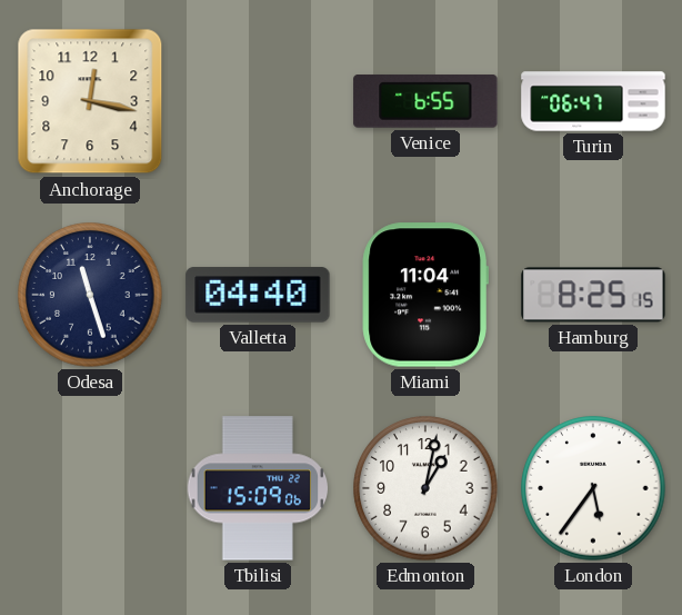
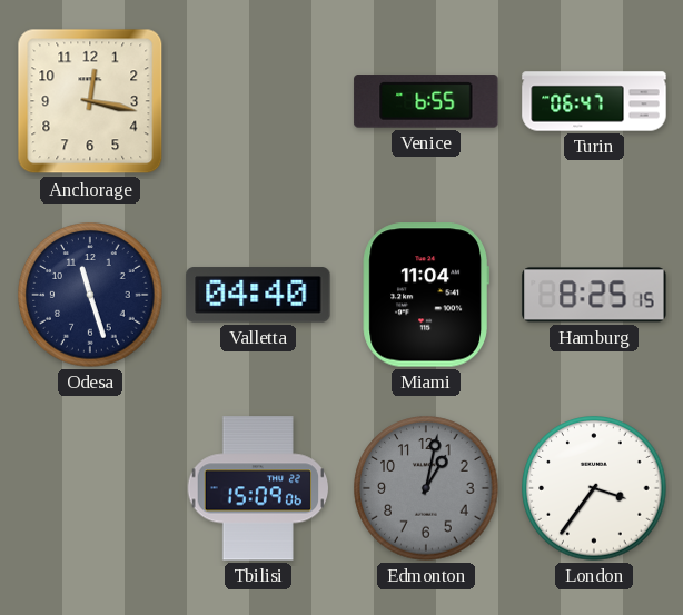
Edmonton dial: white -> grey (426, 488)
London: 5:36 -> 3:36 (594, 488)
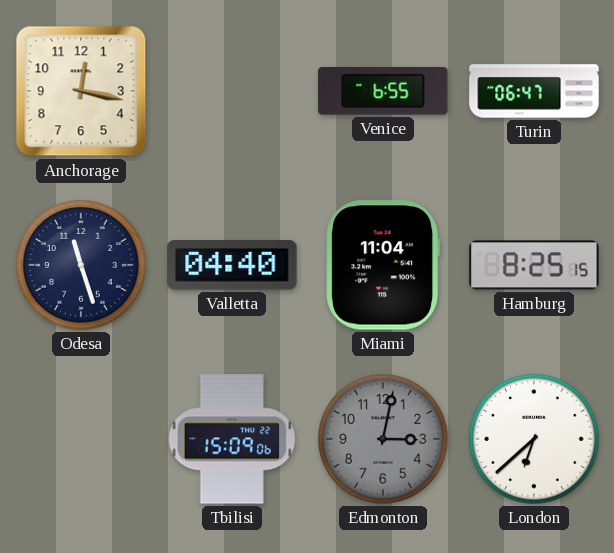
Edmonton: 1:02 -> 3:02 (383, 439)
London: 3:36 -> 6:38 (534, 439)
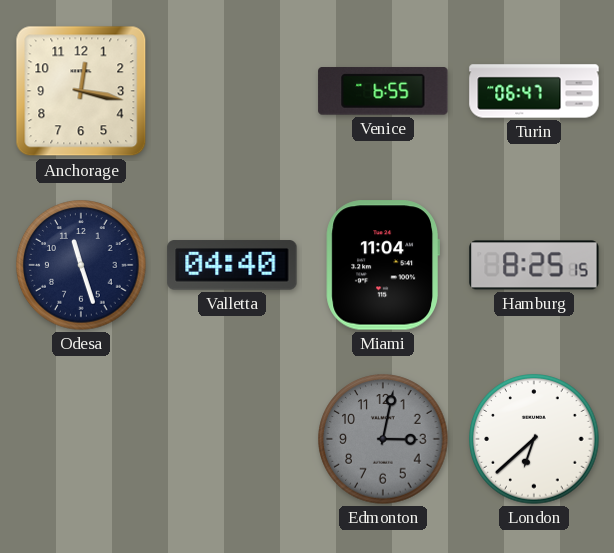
Tbilisi: 15:09 -> none (232, 439)
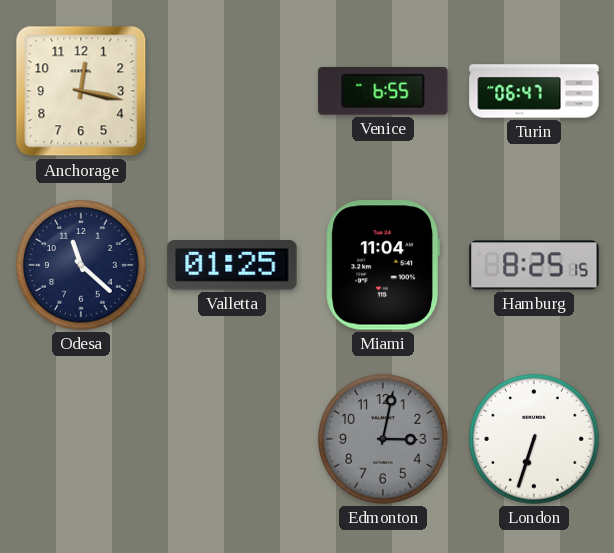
Odesa: 11:27 -> 11:22 (81, 265)
Valletta: 04:40 -> 01:25 (232, 265)
London: 6:38 -> 6:33 (534, 439)
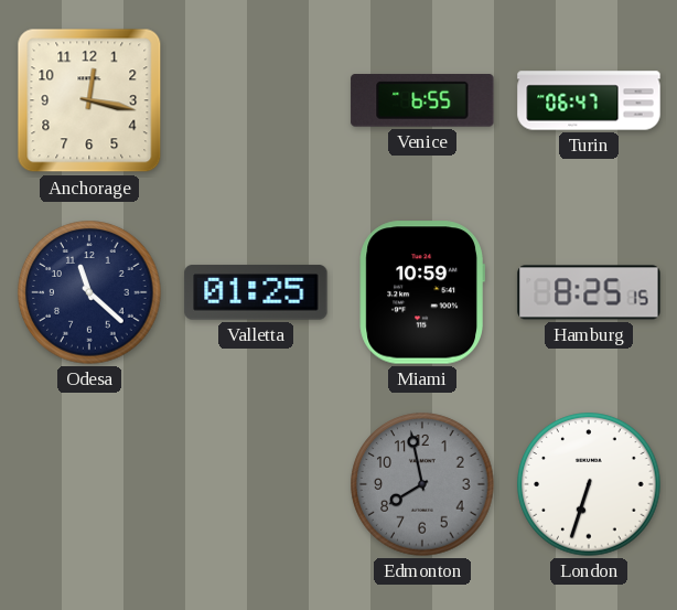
Miami: 11:04 -> 10:59 (421, 292)
Edmonton: 3:02 -> 7:58 (422, 484)
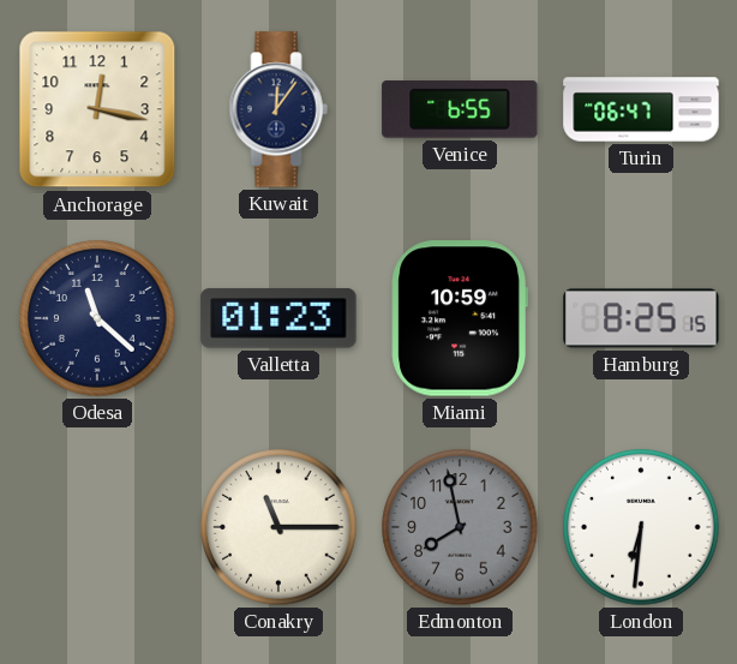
Kuwait: none -> 12:06 (278, 109)
Valletta: 01:25 -> 01:23 (278, 318)
Conakry: none -> 11:15 (278, 527)
London: 6:33 -> 6:31 (641, 527)
